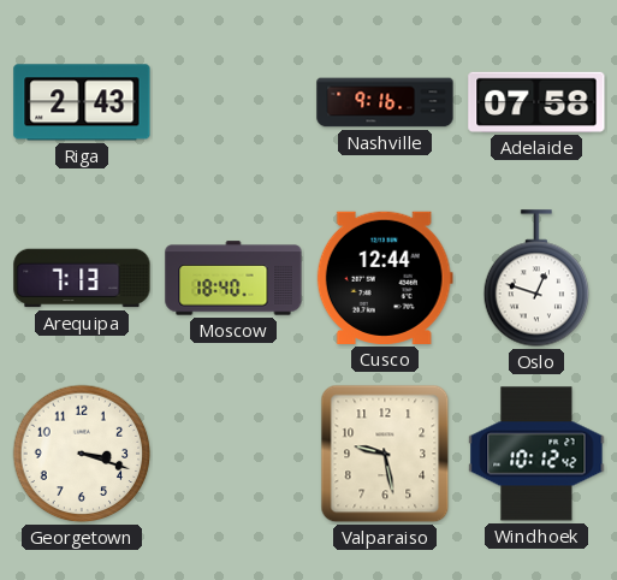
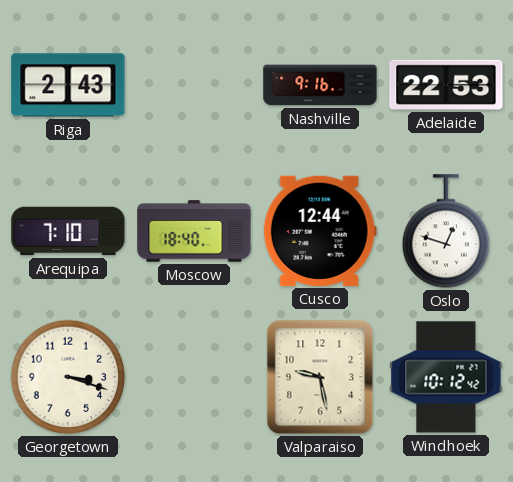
Adelaide: 07:58 -> 22:53 (446, 85)
Arequipa: 7:13 -> 7:10 (68, 231)
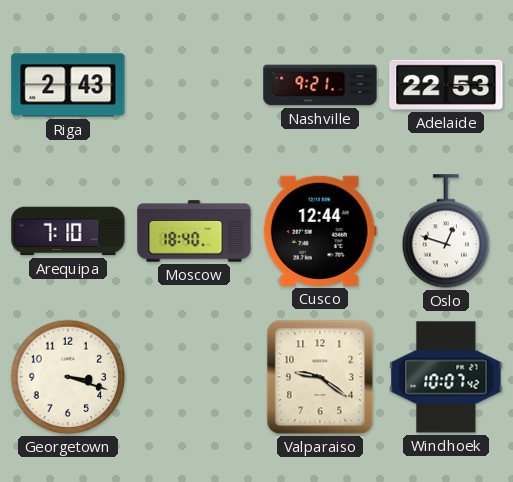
Nashville: 9:16 -> 9:21 (320, 85)
Valparaiso: 9:28 -> 9:21 (320, 377)
Windhoek: 10:12 -> 10:07 (446, 377)
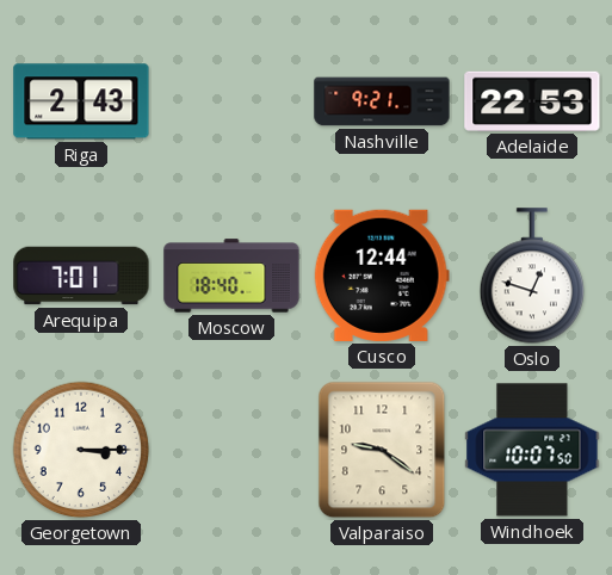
Arequipa: 7:10 -> 7:01 (81, 276)
Georgetown: 3:18 -> 3:15 (81, 450)
Windhoek: 10:07:42 -> 10:07:50 (532, 450)
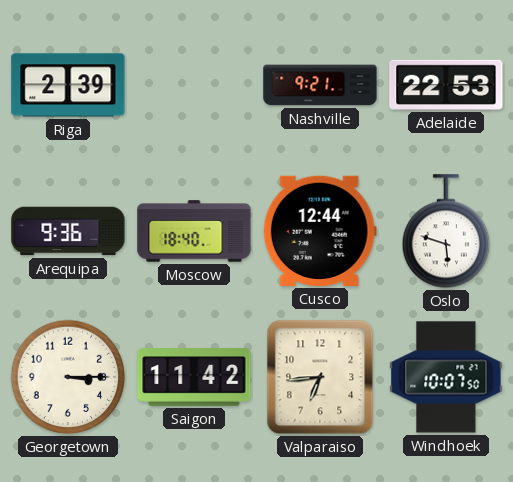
Riga: 2:43 -> 2:39 (68, 85)
Arequipa: 7:01 -> 9:36 (68, 231)
Oslo: 12:48 -> 5:48 (446, 231)
Saigon: none -> 11:42 (194, 377)
Valparaiso: 9:21 -> 6:44 (320, 377)
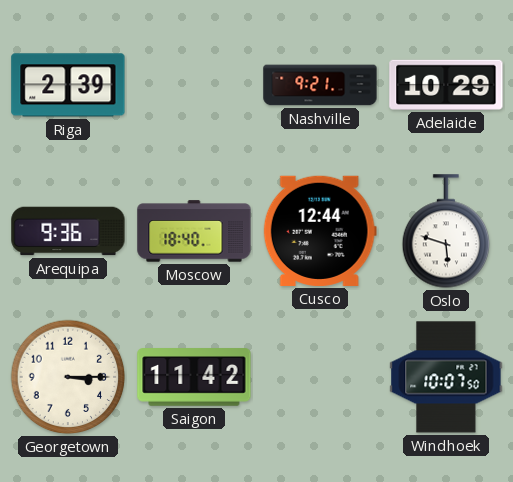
Adelaide: 22:53 -> 10:29 (446, 85)
Valparaiso: 6:44 -> none (320, 377)
